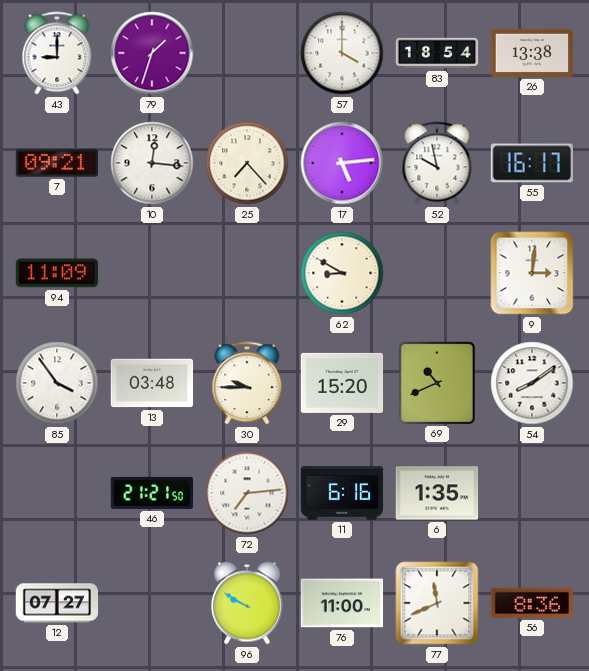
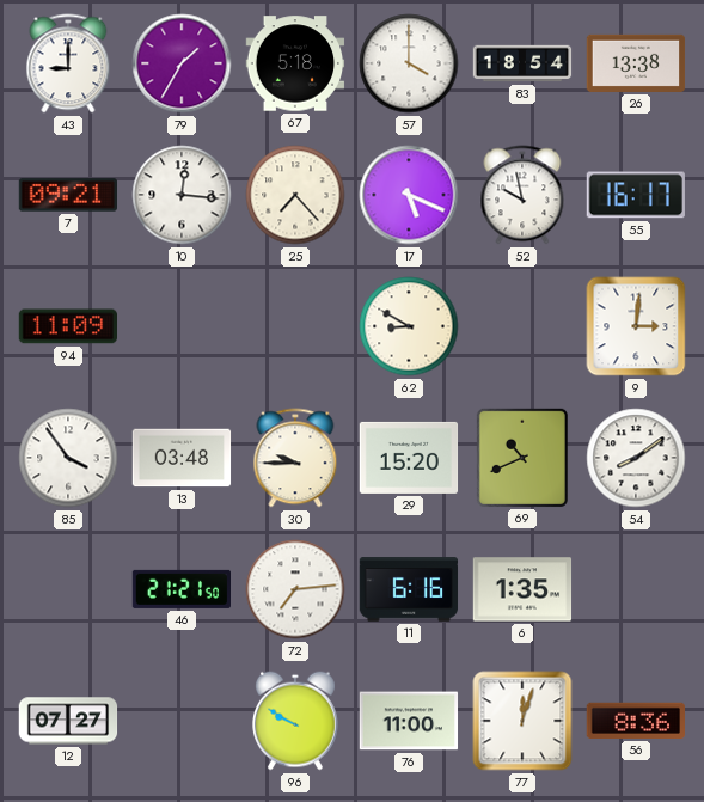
79: 1:33 -> 1:35 (182, 63)
67: none -> 5:18 (295, 63)
17: 5:14 -> 5:19 (409, 195)
77: 11:41 -> 12:03 (522, 721)
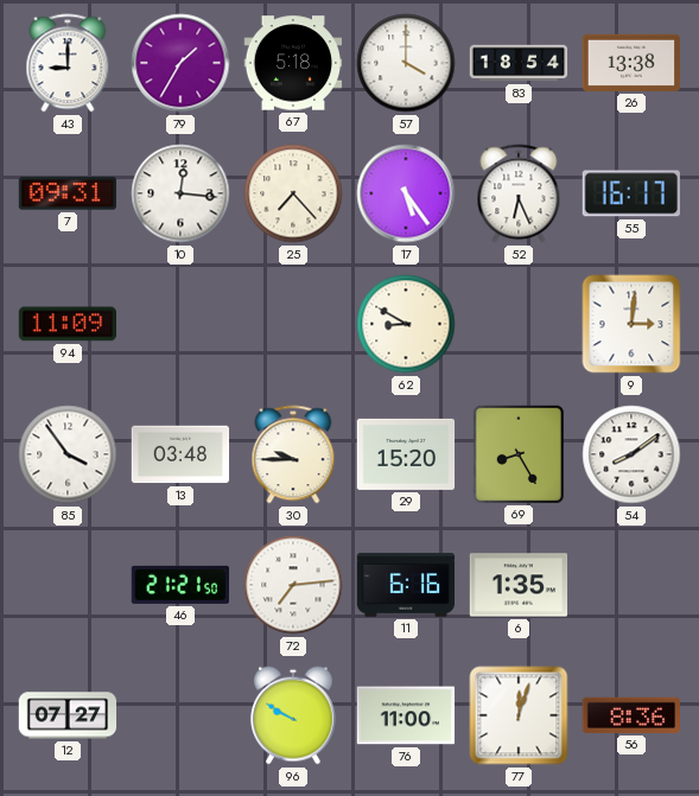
7: 09:21 -> 09:31 (68, 193)
17: 5:19 -> 5:24 (406, 193)
52: 9:58 -> 6:26 (519, 193)
69: 10:41 -> 8:25 (519, 453)
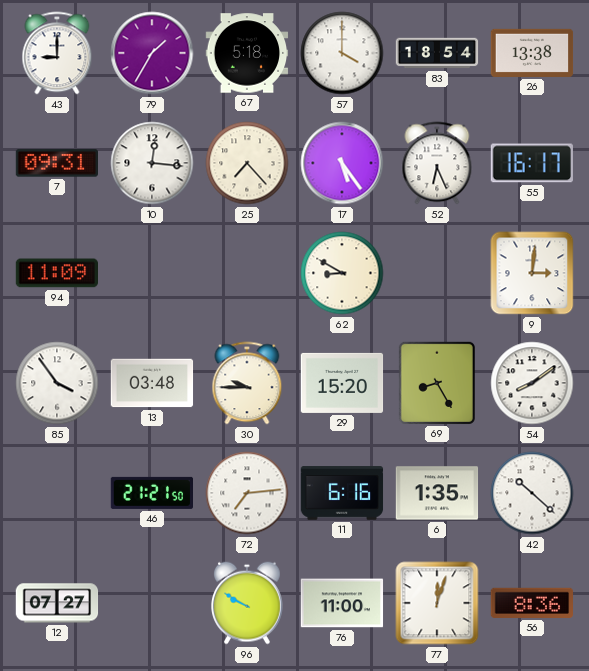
42: none -> 10:22 (532, 493)
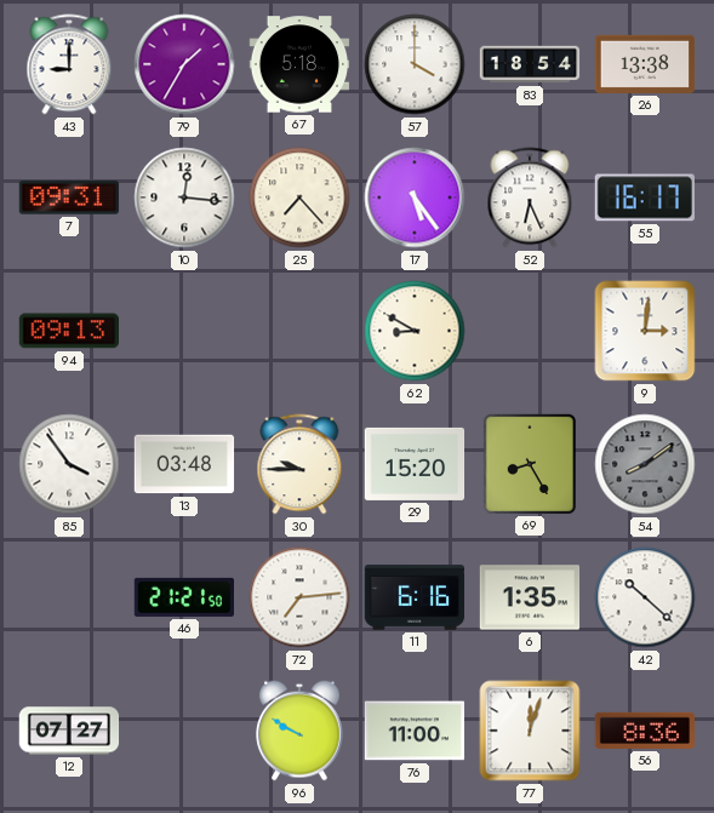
94: 11:09 -> 09:13 (68, 331)
54 dial: white -> grey (645, 464)
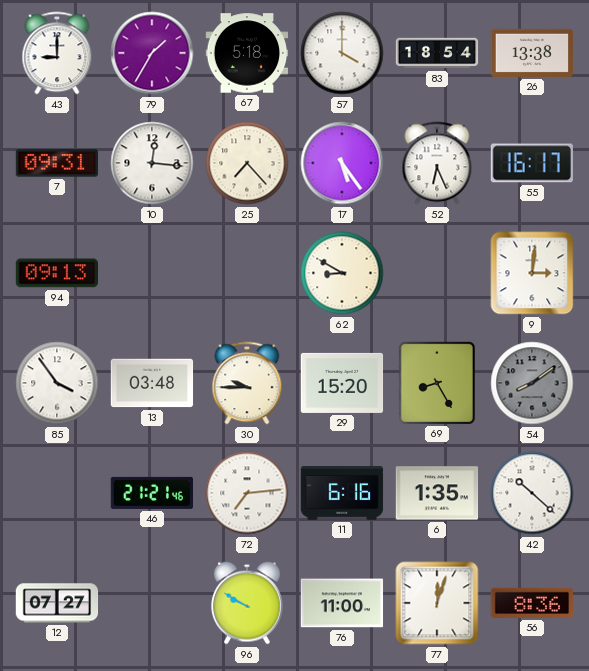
46: 21:21:50 -> 21:21:46 (151, 493)
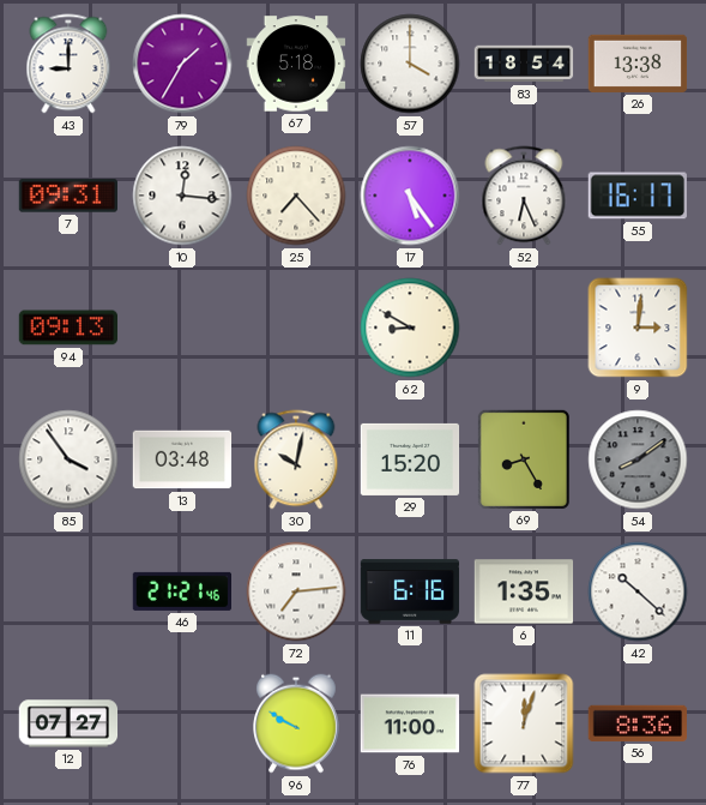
30: 9:45 -> 10:02 (296, 459)
